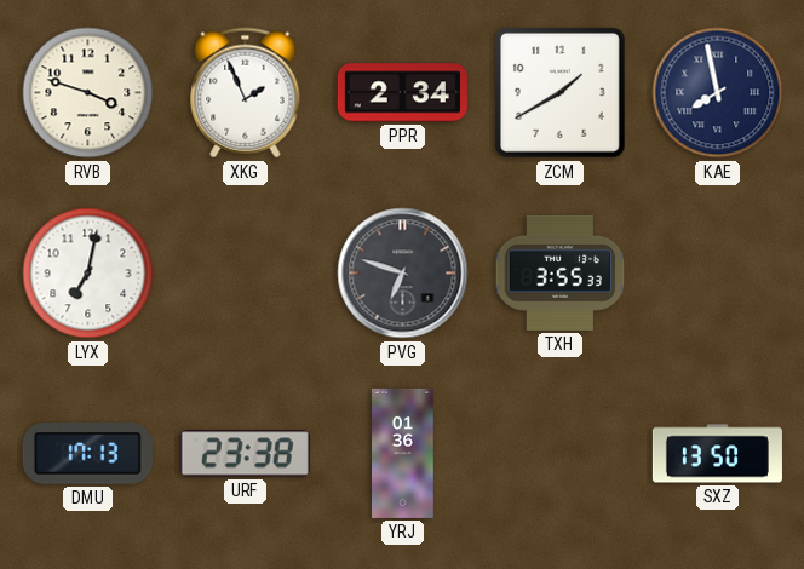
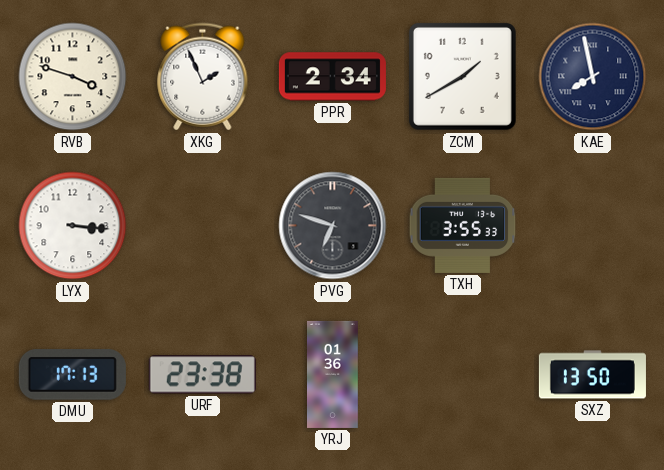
LYX: 7:02 -> 3:16 (73, 226)
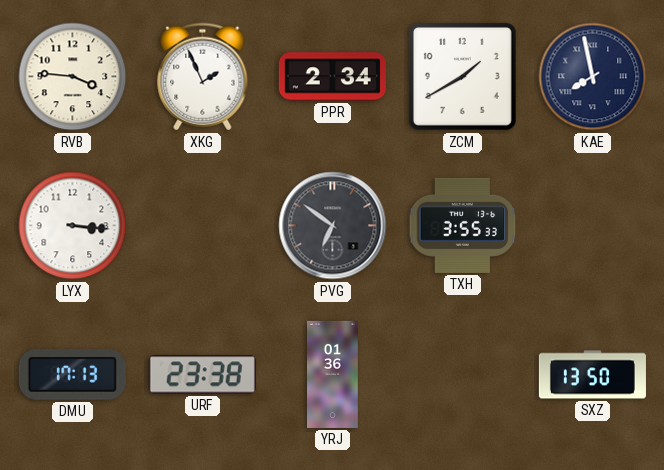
RVB: 3:48 -> 3:46 (73, 77)
PVG: 6:48 -> 6:51 (333, 226)
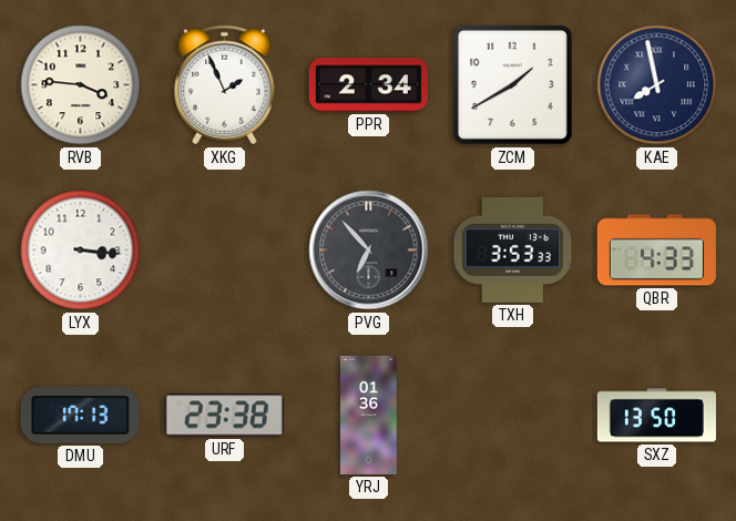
PVG: 6:51 -> 6:53 (369, 251)
TXH: 3:55 -> 3:53 (513, 249)
QBR: none -> 4:33 (656, 251)
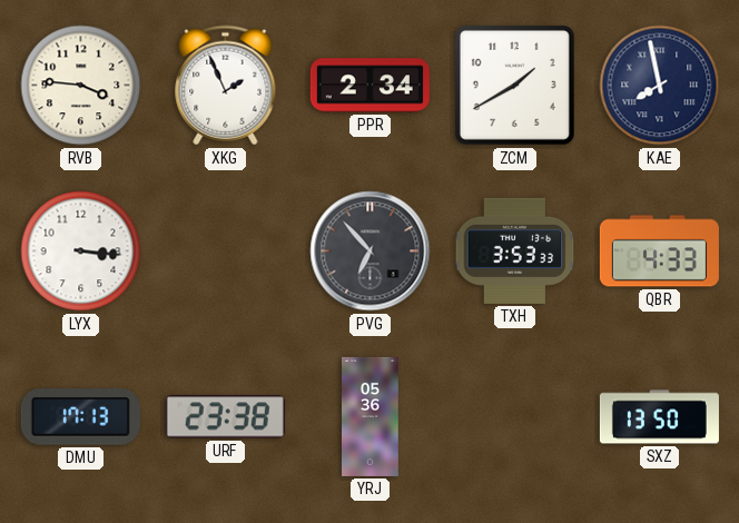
YRJ: 01:36 -> 05:36 (371, 416)
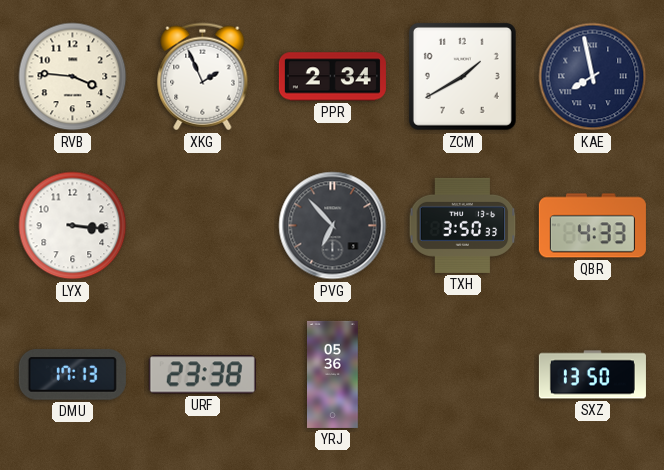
TXH: 3:53 -> 3:50 (463, 225)
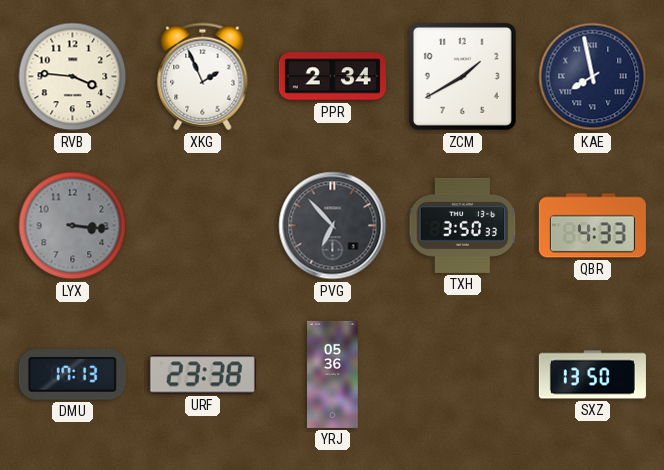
LYX dial: white -> grey (73, 226)
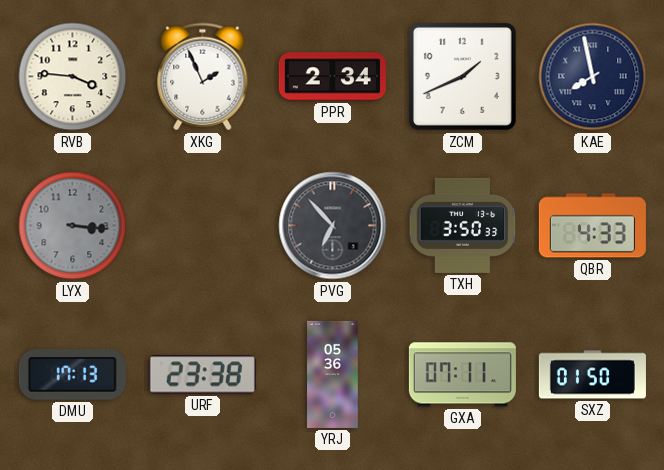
ZCM: 1:40 -> 1:41 (462, 76)
GXA: none -> 07:11 (462, 375)
SXZ: 13:50 -> 01:50 (592, 375)
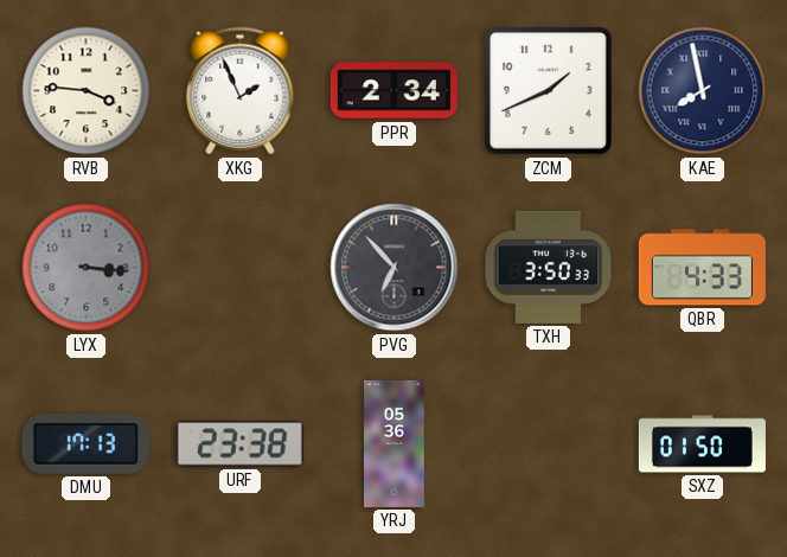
GXA: 07:11 -> none (462, 375)
